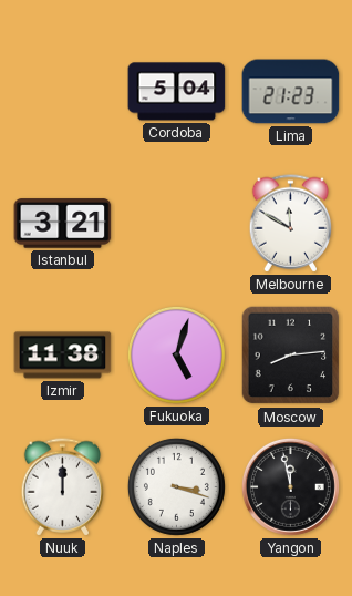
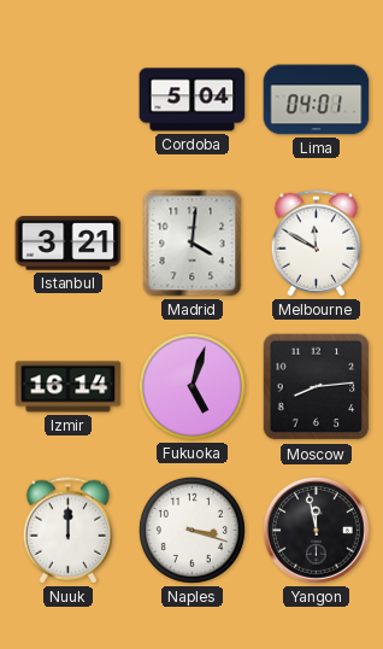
Lima: 21:23 -> 04:01 (317, 100)
Madrid: none -> 4:01 (193, 244)
Izmir: 11:38 -> 16:14 (69, 387)
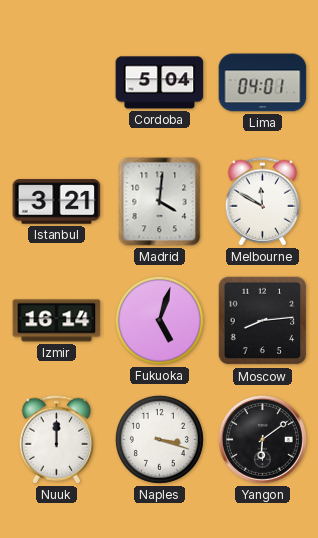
Yangon: 11:58 -> 6:09 (262, 439)
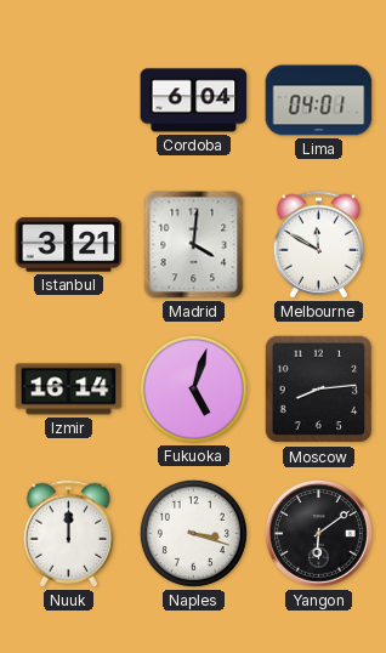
Cordoba: 5:04 -> 6:04 (194, 101)
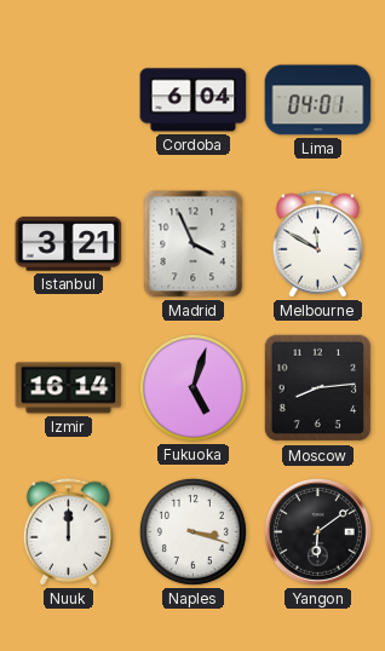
Madrid: 4:01 -> 3:56 (194, 244)
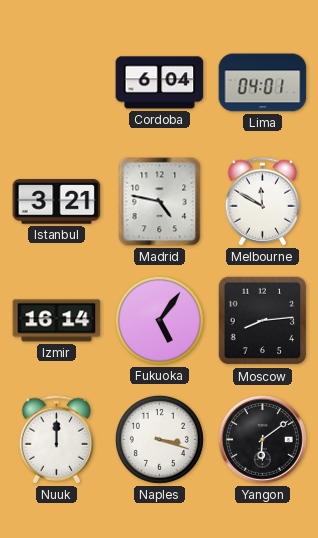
Madrid: 3:56 -> 4:47 (160, 202)
Fukuoka: 5:03 -> 5:06 (159, 320)
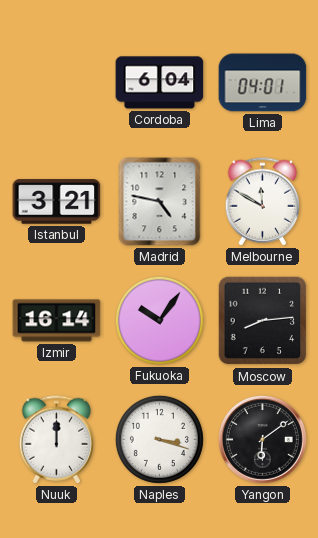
Fukuoka: 5:06 -> 10:06 (159, 320)
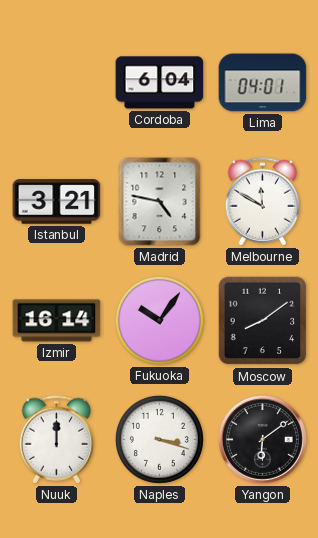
Moscow: 8:14 -> 8:09 (263, 321)
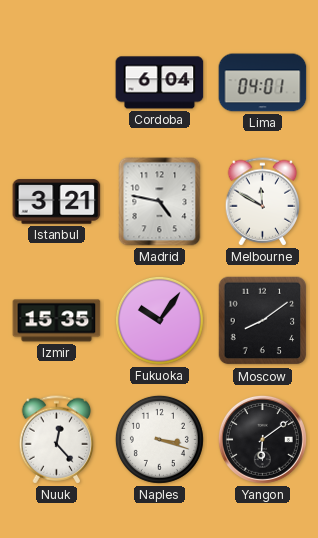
Izmir: 16:14 -> 15:35 (57, 321)
Nuuk: 12:00 -> 12:23 (57, 440)
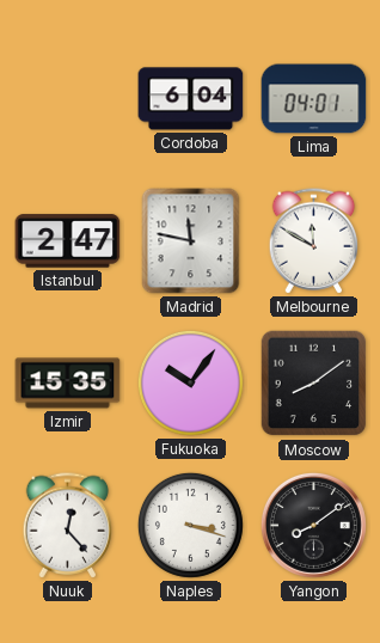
Istanbul: 3:21 -> 2:47 (68, 241)
Madrid: 4:47 -> 11:47 (191, 241)
Yangon: 6:09 -> 8:09 (313, 525)
